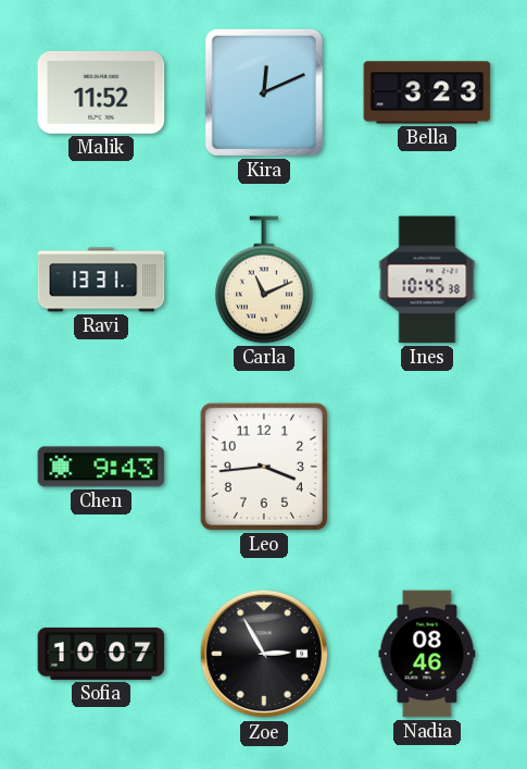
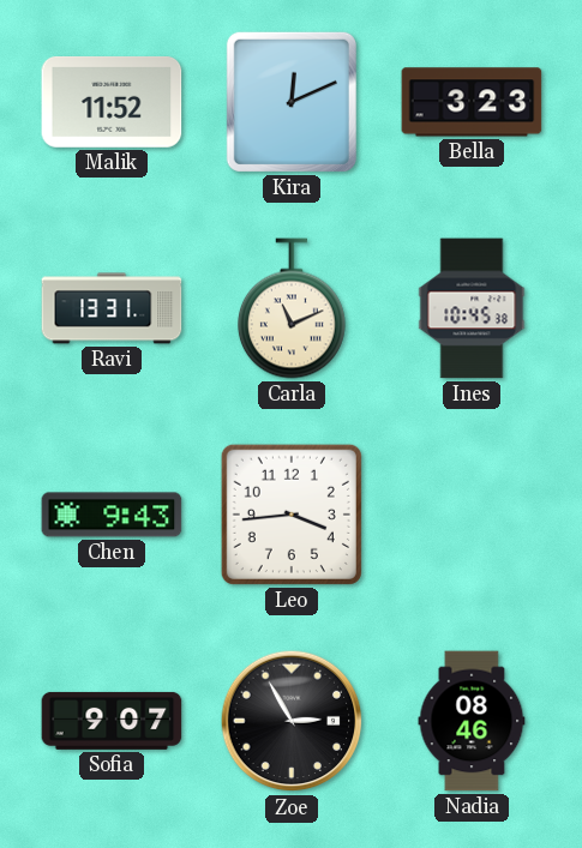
Sofia: 10:07 -> 9:07 (112, 721)
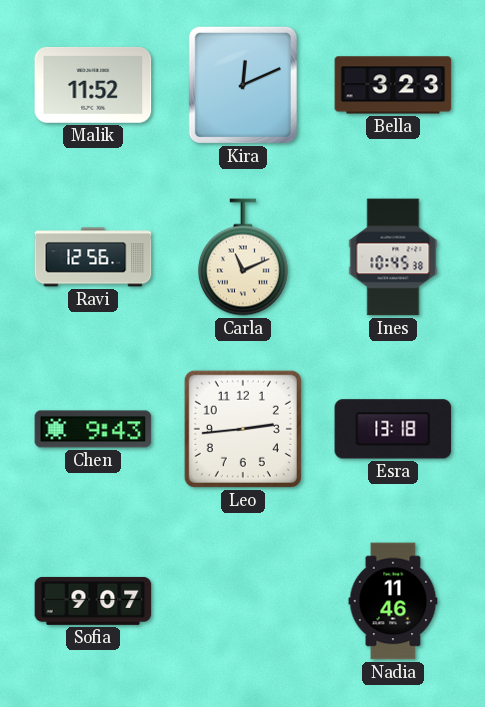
Ravi: 13:31 -> 12:56 (93, 257)
Leo: 3:44 -> 2:44 (243, 429)
Esra: none -> 13:18 (393, 429)
Zoe: 2:55 -> none (292, 721)
Nadia: 08:46 -> 11:46 (393, 601)
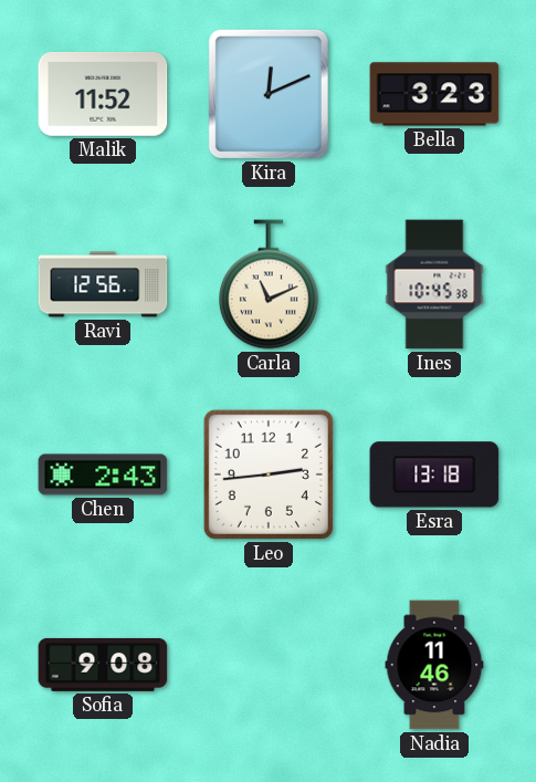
Chen: 9:43 -> 2:43 (103, 475)
Sofia: 9:07 -> 9:08 (103, 665)
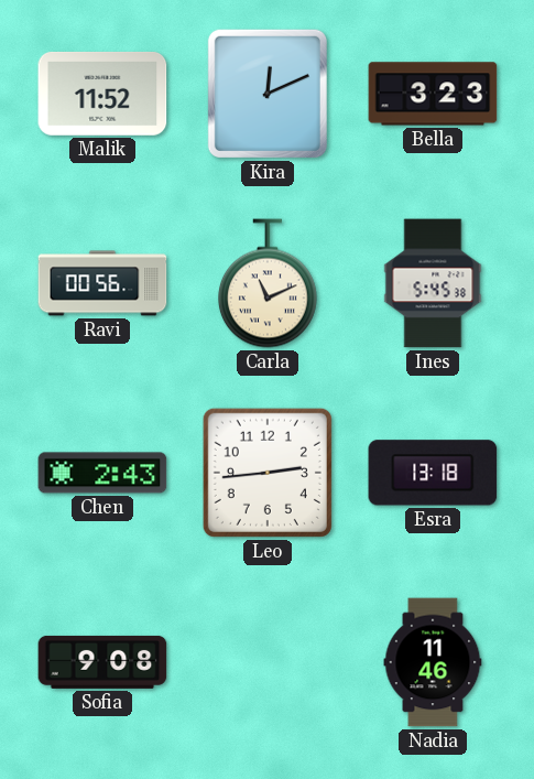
Ravi: 12:56 -> 00:56 (102, 283)
Ines: 10:45 -> 5:45 (433, 283)
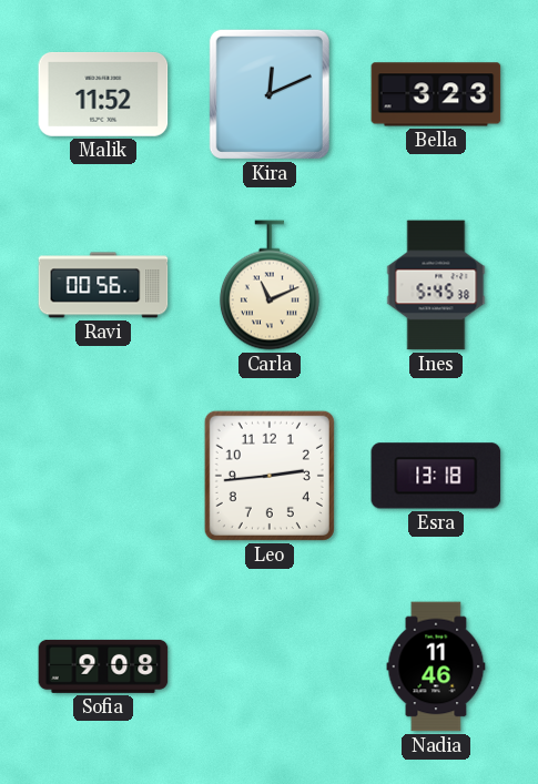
Chen: 2:43 -> none (102, 473)
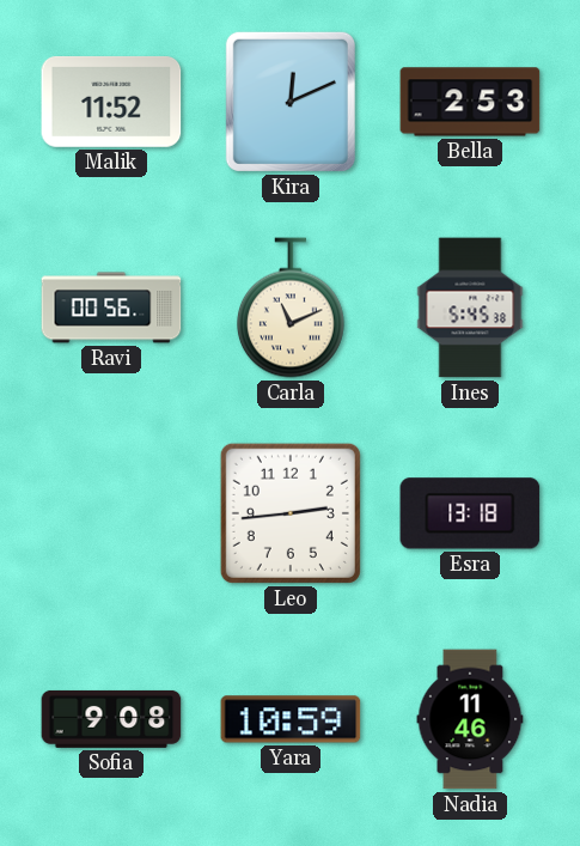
Bella: 3:23 -> 2:53 (470, 102)
Yara: none -> 10:59 (291, 719)
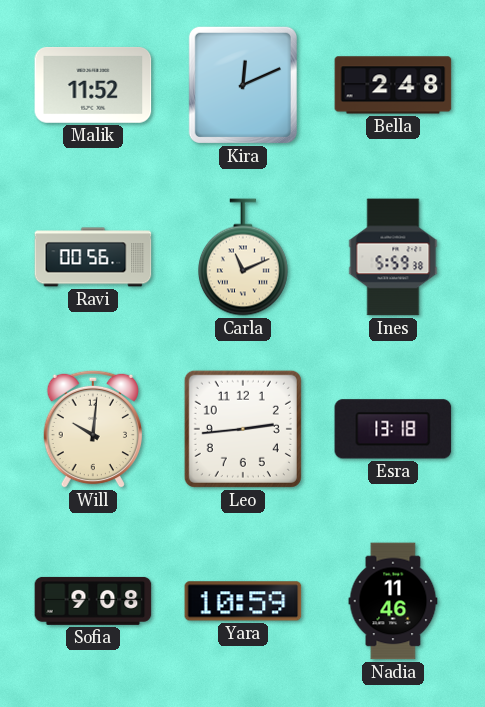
Bella: 2:53 -> 2:48 (393, 85)
Ines: 5:45 -> 5:59 (393, 257)
Will: none -> 10:01 (92, 429)
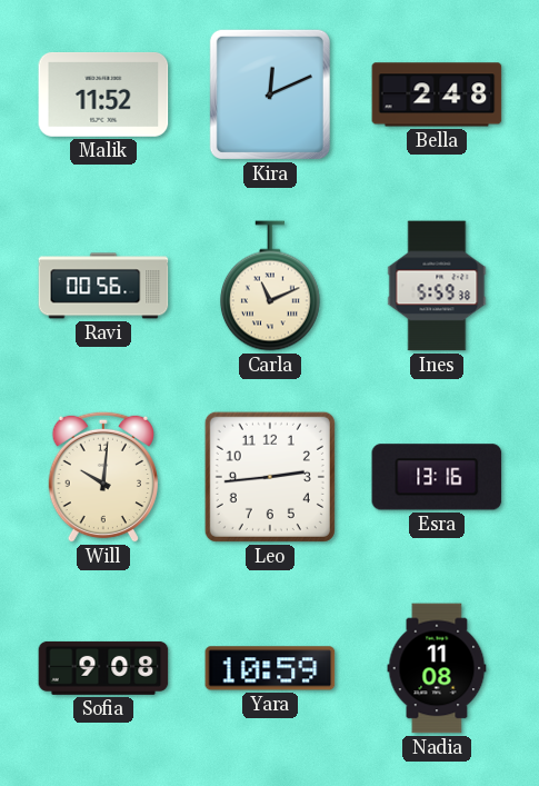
Esra: 13:18 -> 13:16 (437, 477)
Nadia: 11:46 -> 11:08 (437, 668)
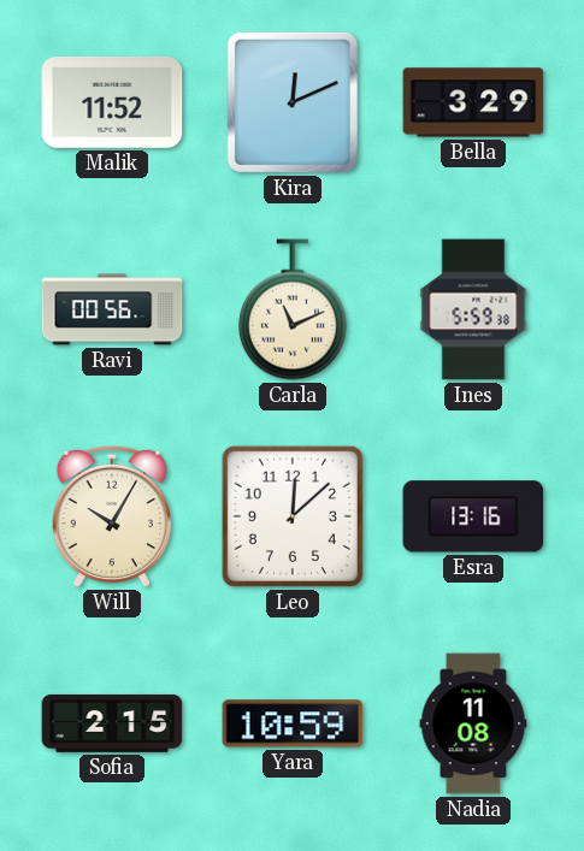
Bella: 2:48 -> 3:29 (473, 102)
Will: 10:01 -> 10:05 (111, 516)
Leo: 2:44 -> 12:08 (293, 516)
Sofia: 9:08 -> 2:15 (112, 723)
